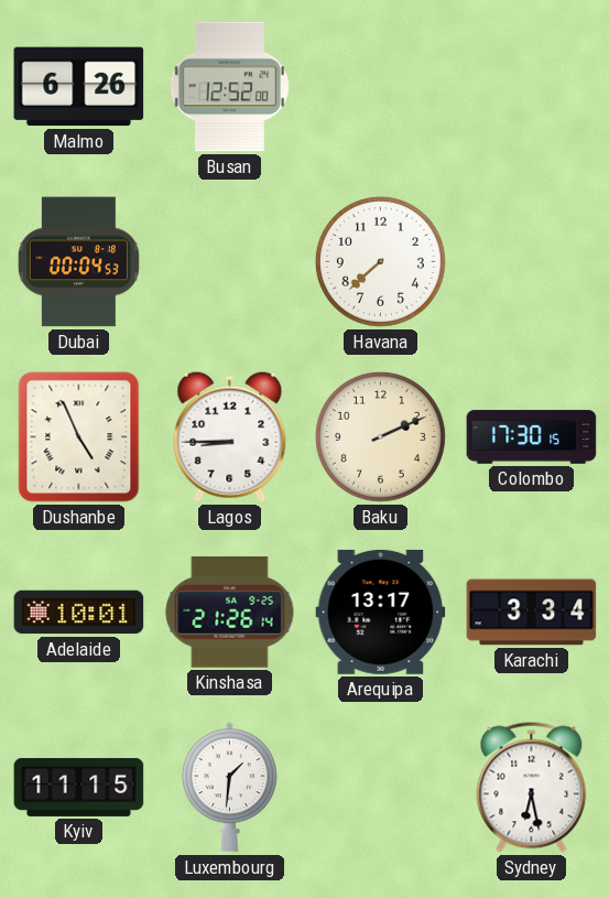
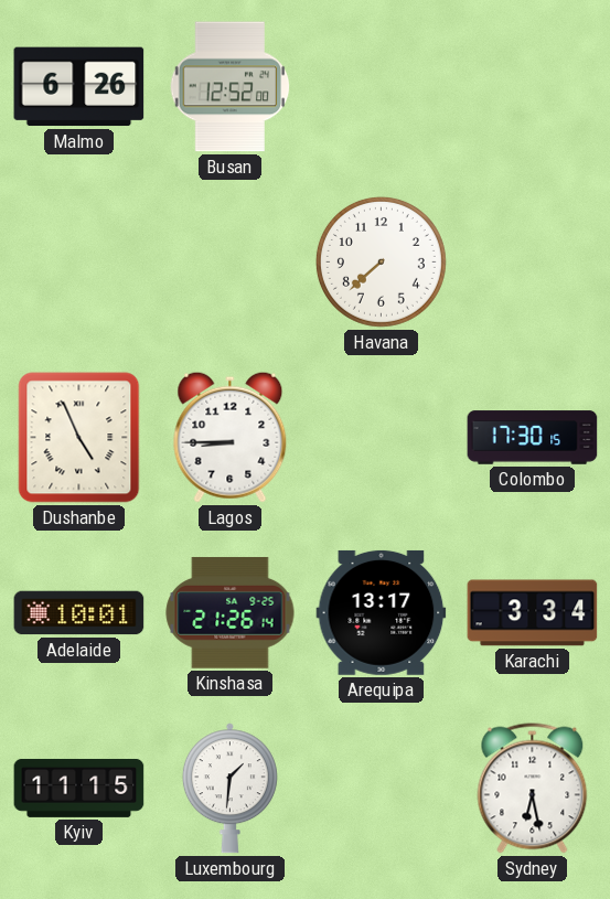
Dubai: 00:04 -> none (78, 262)
Baku: 2:11 -> none (380, 436)
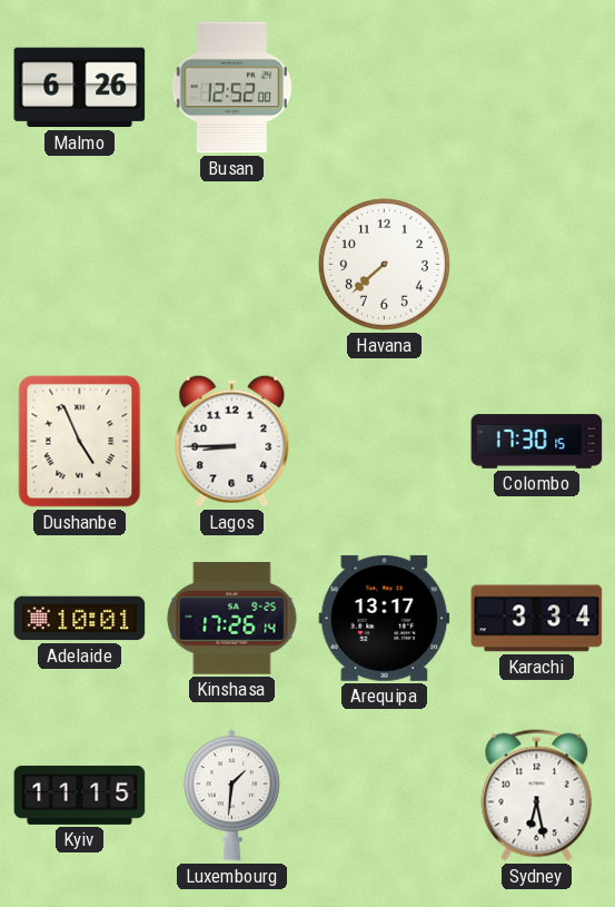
Kinshasa: 21:26 -> 17:26 (232, 618)
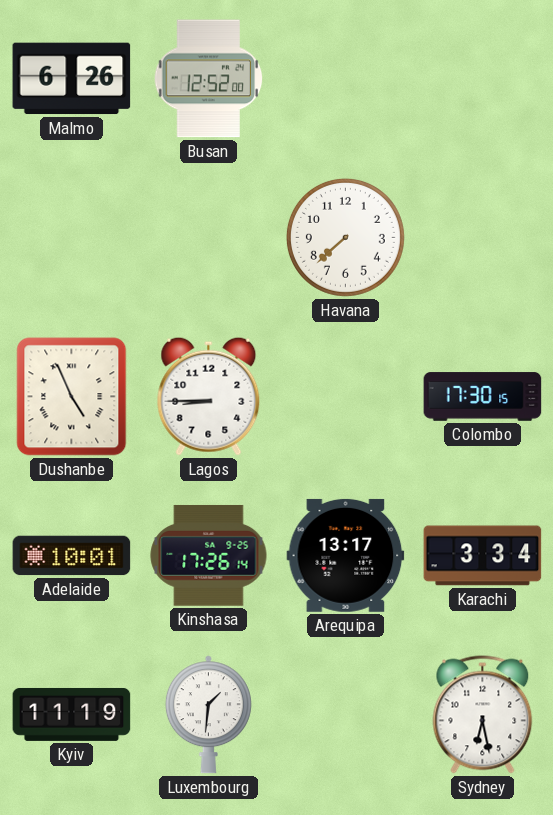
Kyiv: 11:15 -> 11:19 (72, 714)
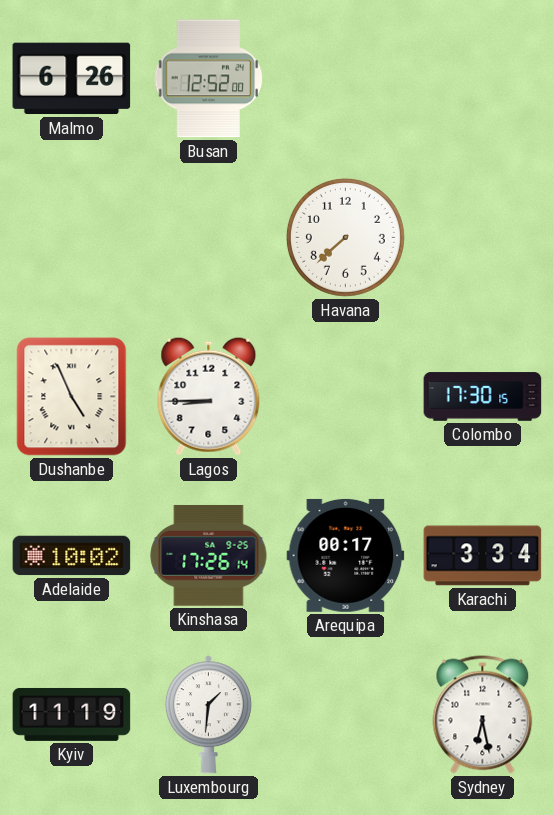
Adelaide: 10:01 -> 10:02 (72, 556)
Arequipa: 13:17 -> 00:17 (346, 555)
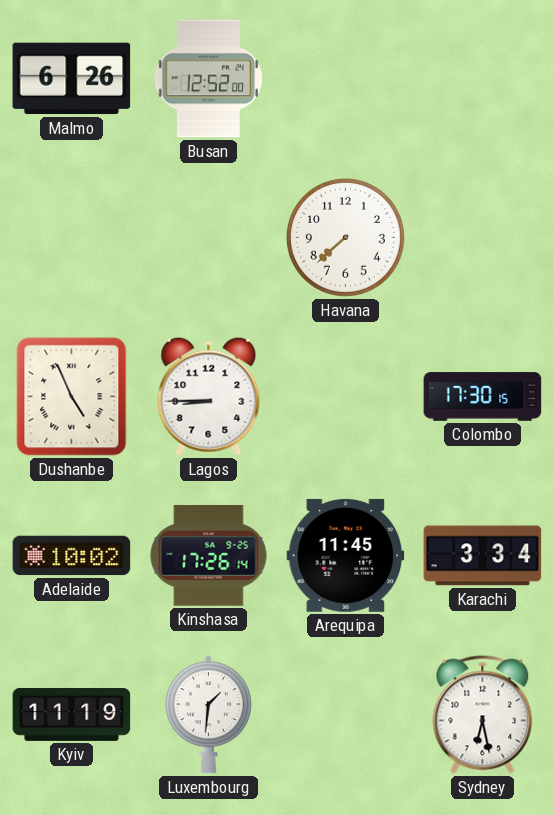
Arequipa: 00:17 -> 11:45 (346, 555)
